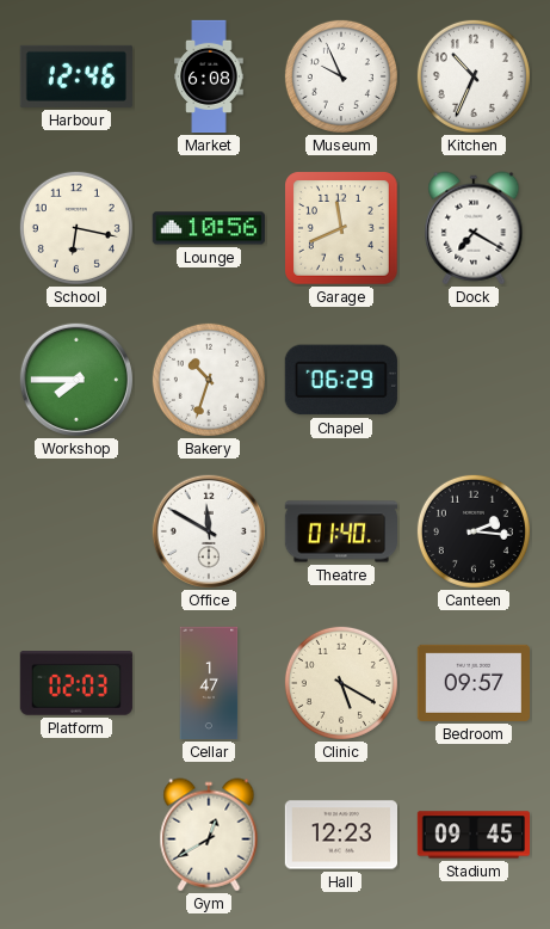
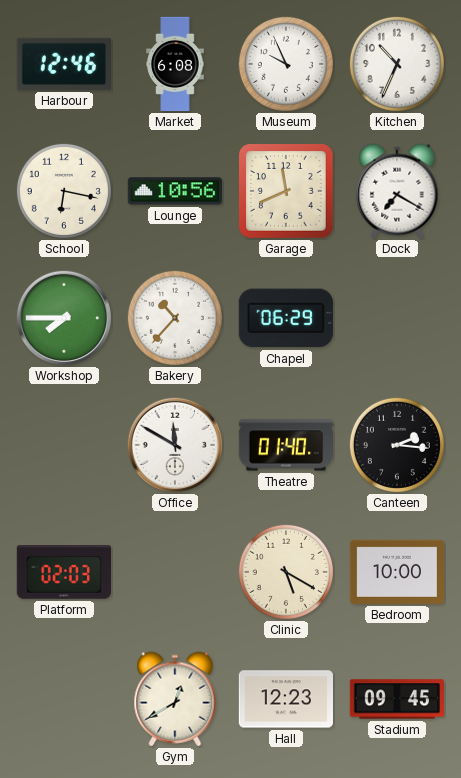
Bakery: 10:33 -> 10:37 (175, 318)
Cellar: 1:47 -> none (209, 683)
Bedroom: 09:57 -> 10:00 (396, 572)
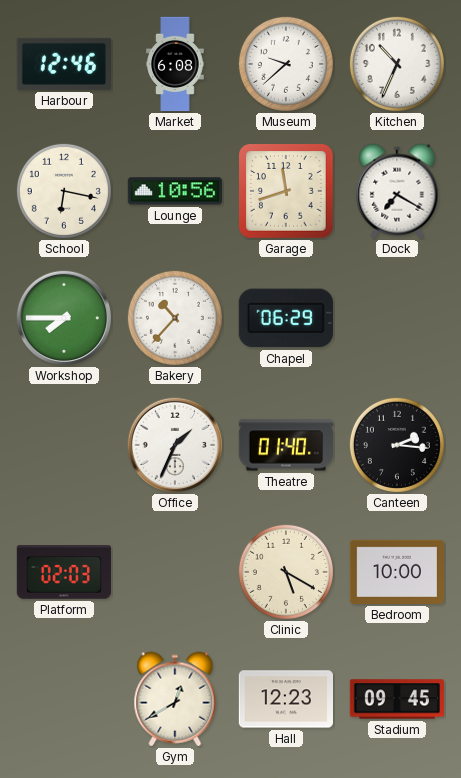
Museum: 9:56 -> 9:38 (286, 64)
Garage: 11:41 -> 11:42 (287, 192)
Office: 11:50 -> 1:34 (175, 445)
